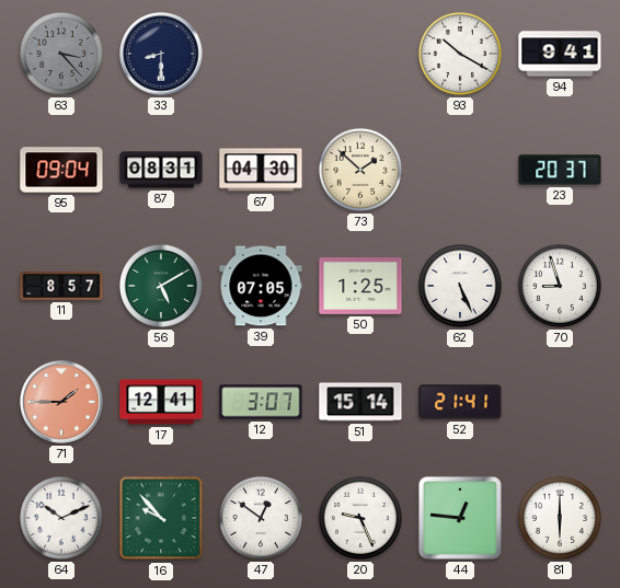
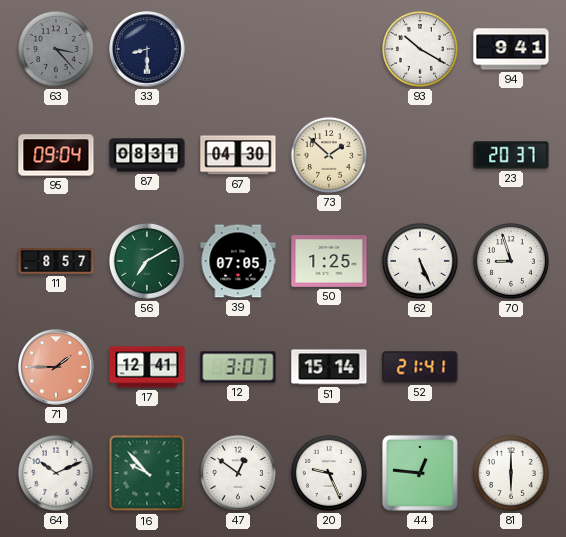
56: 5:10 -> 7:10 (147, 261)
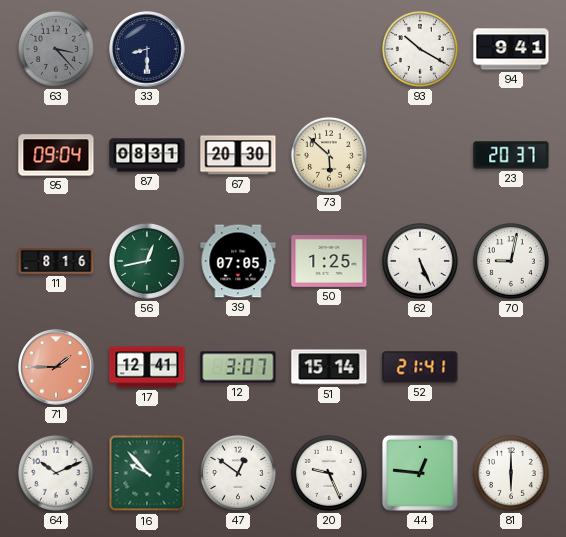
67: 04:30 -> 20:30 (238, 155)
73: 1:52 -> 5:52 (329, 155)
11: 8:57 -> 8:16 (56, 262)
56: 7:10 -> 12:43 (147, 261)
70: 8:57 -> 9:02 (511, 261)
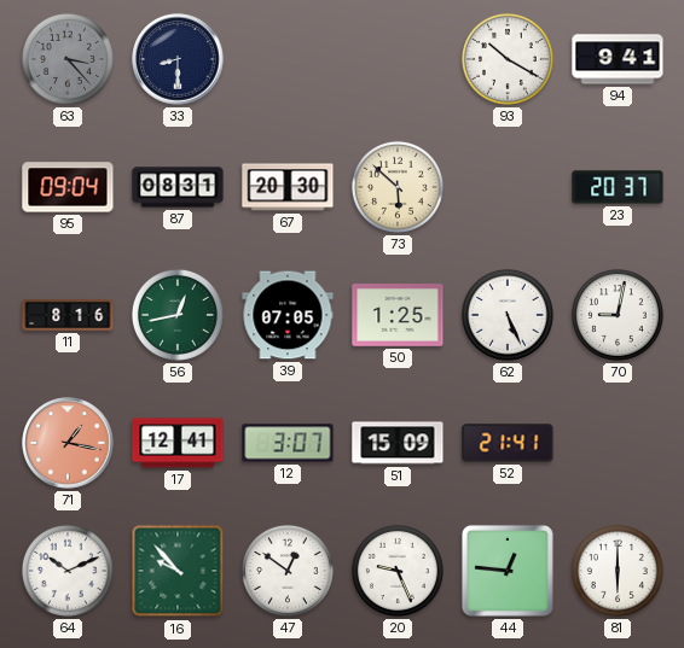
71: 1:45 -> 1:17 (68, 443)
51: 15:14 -> 15:09 (398, 443)
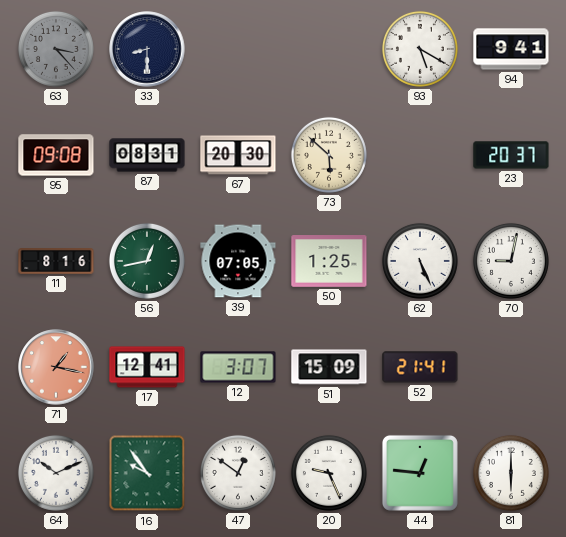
93: 10:20 -> 5:20 (420, 49)
95: 09:04 -> 09:08 (56, 155)
16: 9:53 -> 9:54 (147, 473)
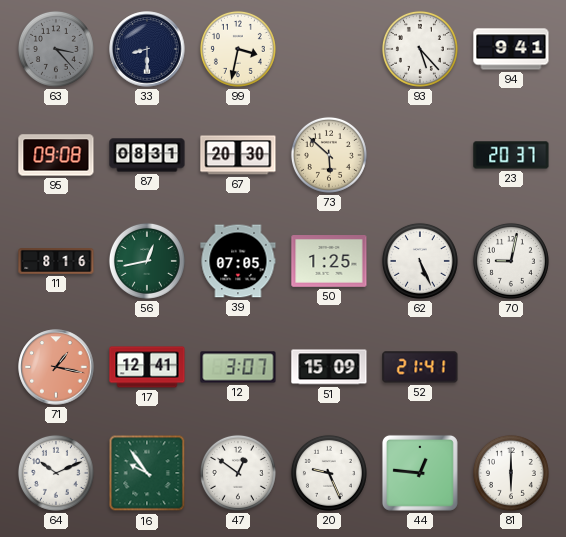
99: none -> 3:32 (238, 49)
93: 5:20 -> 5:23 (420, 49)
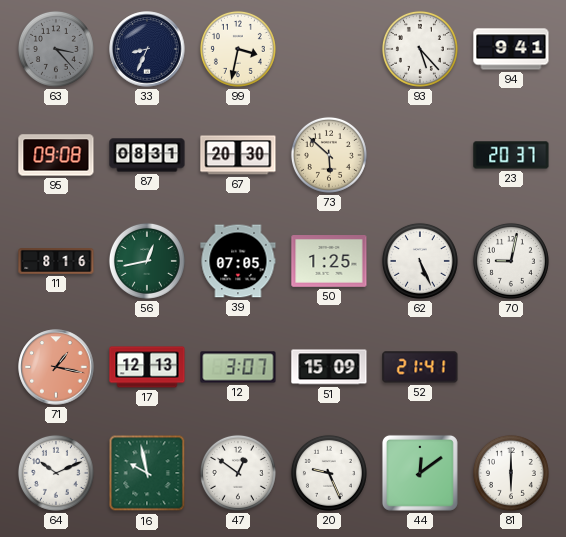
33: 8:30 -> 8:34 (147, 49)
17: 12:41 -> 12:13 (147, 367)
16: 9:54 -> 9:58 (147, 473)
44: 12:46 -> 12:09 (420, 473)
